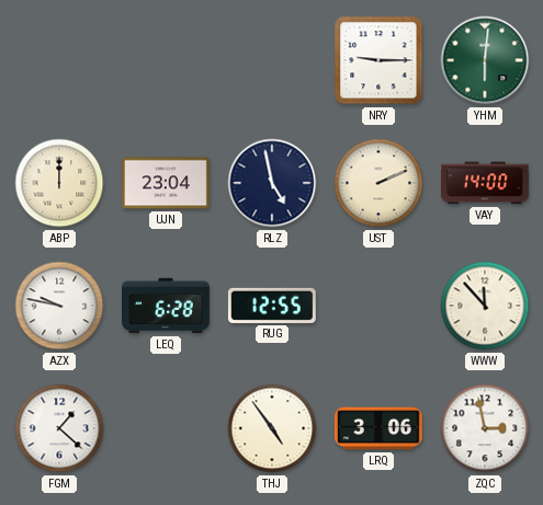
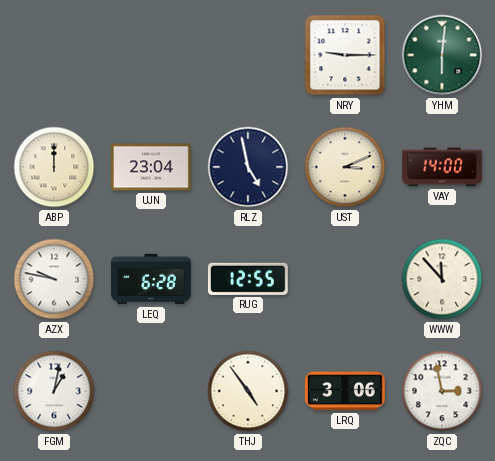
UST: 2:11 -> 3:11 (345, 167)
FGM: 1:22 -> 1:02 (54, 391)
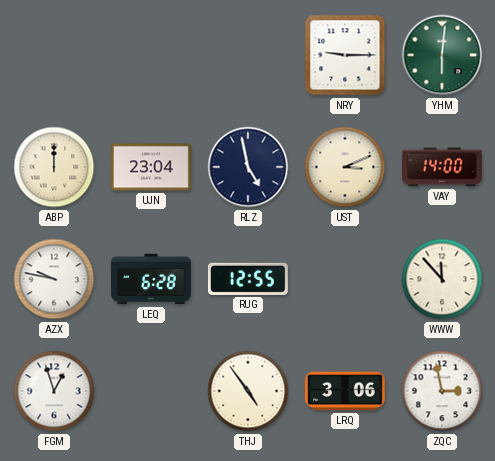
FGM: 1:02 -> 12:57 (54, 391)
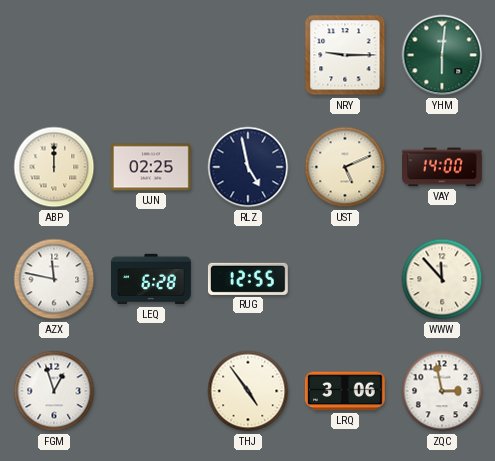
UJN: 23:04 -> 02:25 (152, 167)
UST: 3:11 -> 5:11 (345, 167)
AZX: 9:47 -> 11:47 (54, 279)
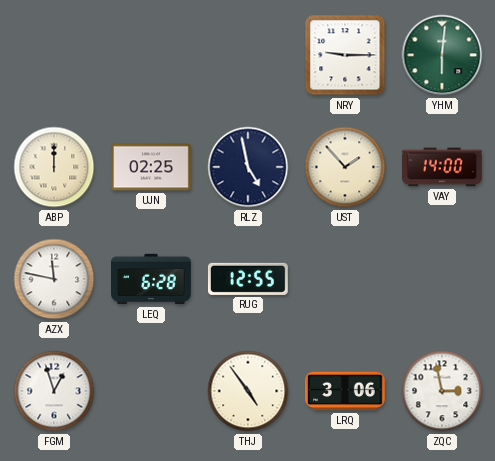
UST: 5:11 -> 1:53 (345, 167)
WWW: 11:53 -> none (442, 279)
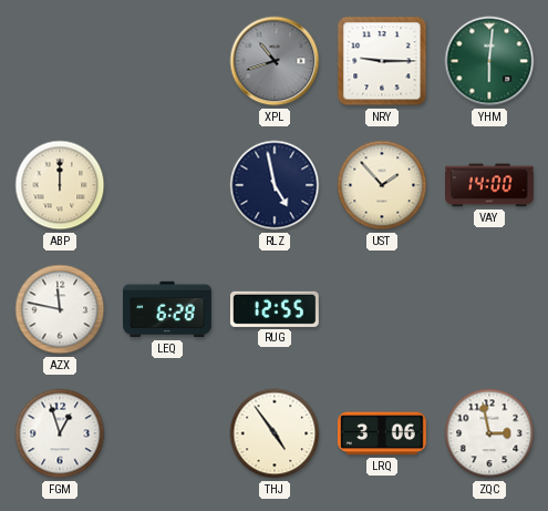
XPL: none -> 10:42 (275, 61)
UJN: 02:25 -> none (152, 167)
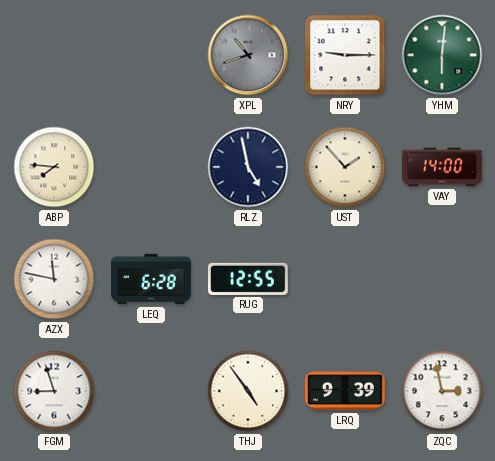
ABP: 12:00 -> 7:46 (54, 167)
FGM: 12:57 -> 8:57 (54, 391)
LRQ: 3:06 -> 9:39 (345, 391)
